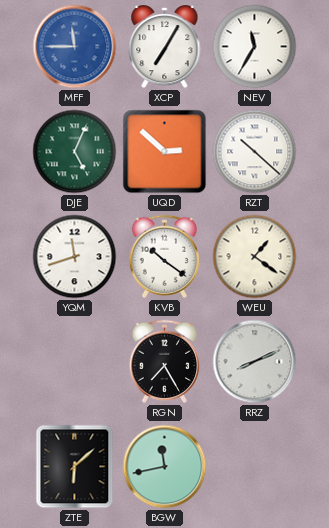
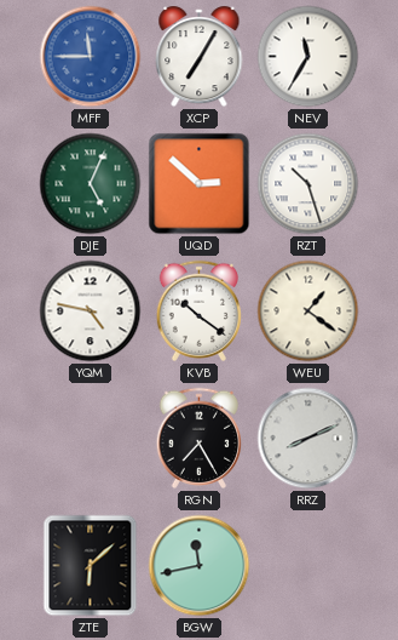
RZT: 10:22 -> 10:27 (308, 184)
YQM: 11:42 -> 4:47 (91, 312)
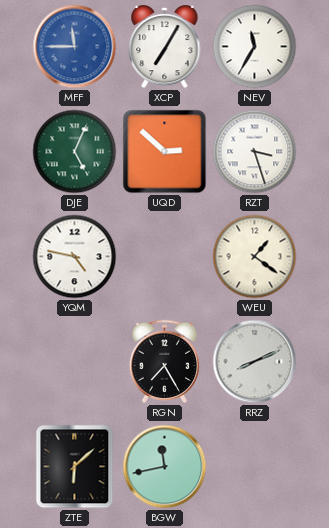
RZT: 10:27 -> 3:27 (255, 152)
KVB: 10:21 -> none (198, 310)
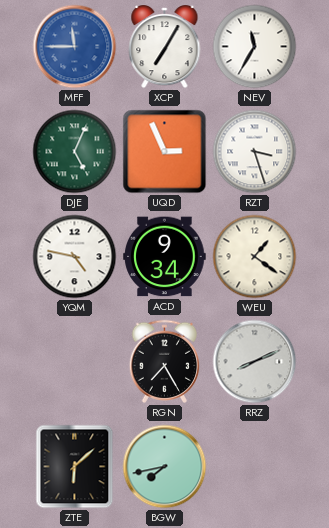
UQD: 2:52 -> 2:56 (165, 152)
ACD: none -> 9:34 (165, 257)
BGW: 11:43 -> 7:43 (165, 467)
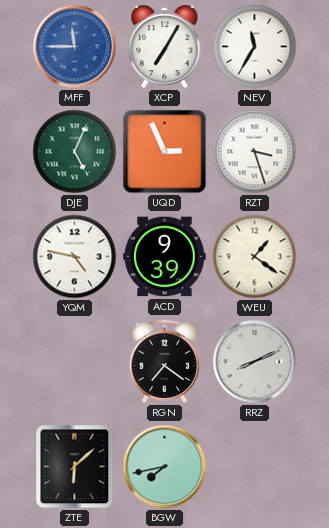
ACD: 9:34 -> 9:39 (165, 257)
RGN: 7:25 -> 7:21 (164, 361)
